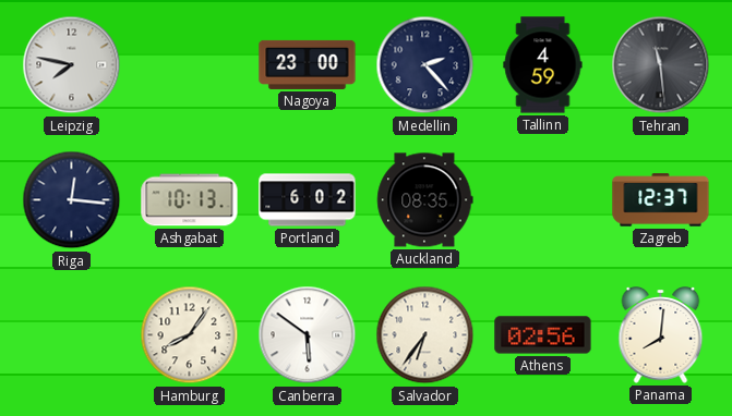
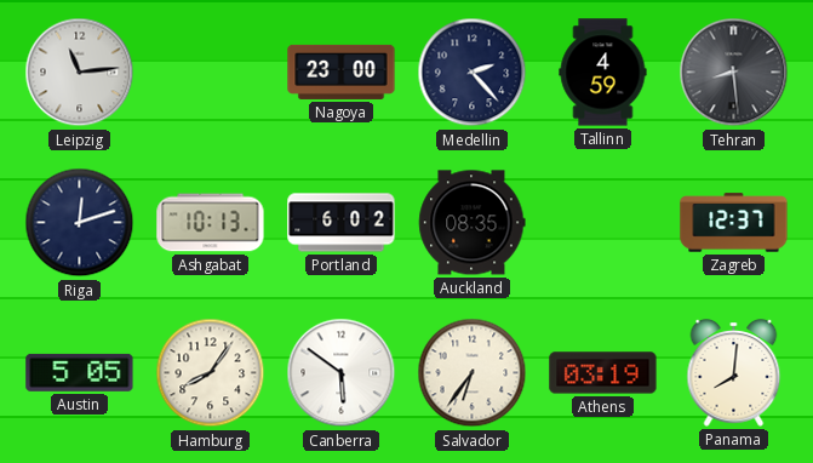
Leipzig: 7:47 -> 11:14 (80, 73)
Tehran: 11:29 -> 8:29 (734, 73)
Riga: 12:16 -> 12:12 (80, 223)
Austin: none -> 5:05 (80, 372)
Athens: 02:56 -> 03:19 (603, 373)
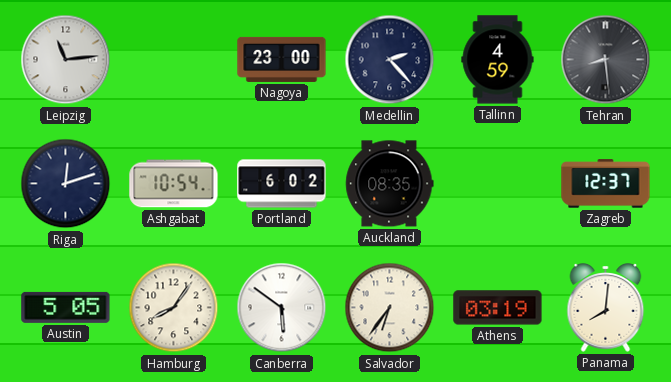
Ashgabat: 10:13 -> 10:54 (174, 184)
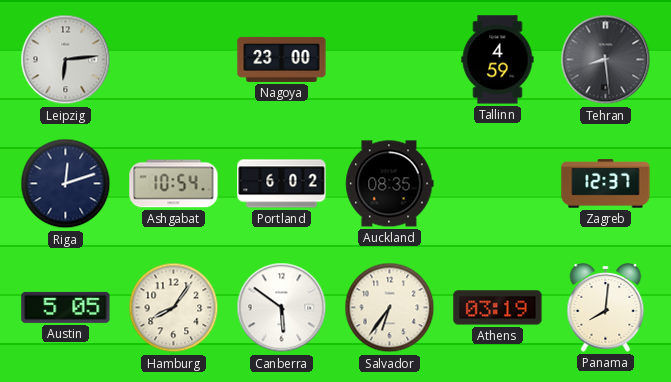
Leipzig: 11:14 -> 6:14 (66, 60)
Medellin: 2:23 -> none (390, 60)
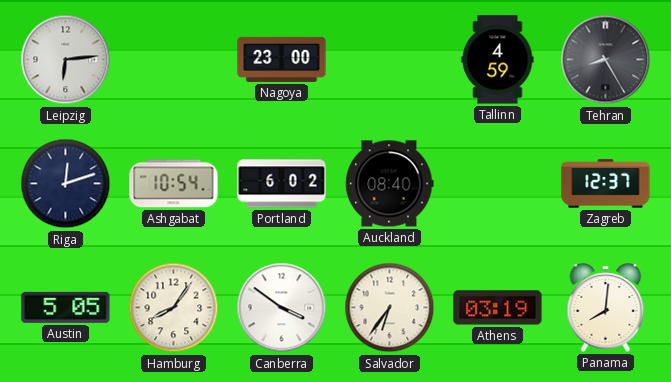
Tehran: 8:29 -> 8:25 (606, 60)
Auckland: 08:35 -> 08:40 (390, 184)
Canberra: 5:51 -> 3:51 (282, 308)
